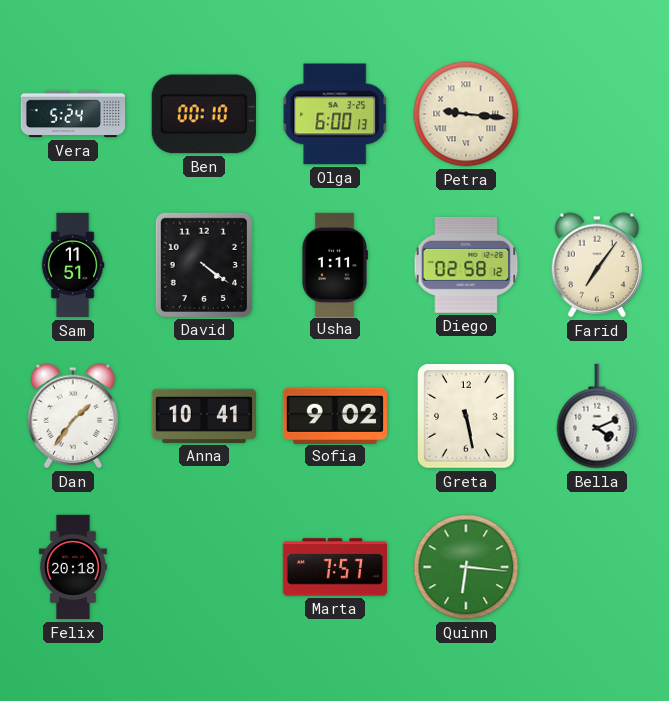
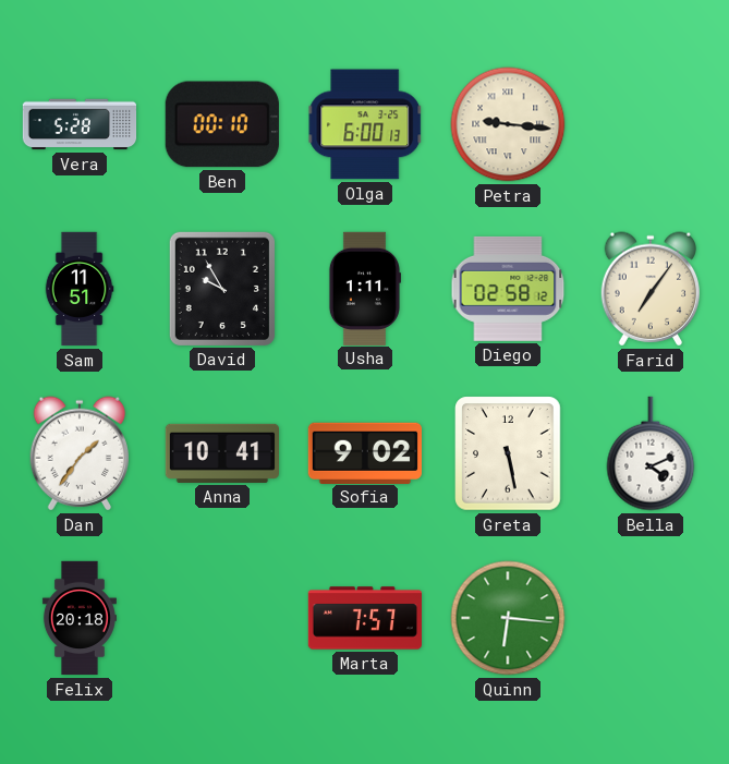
Vera: 5:24 -> 5:28 (80, 124)
David: 4:21 -> 9:55 (222, 289)
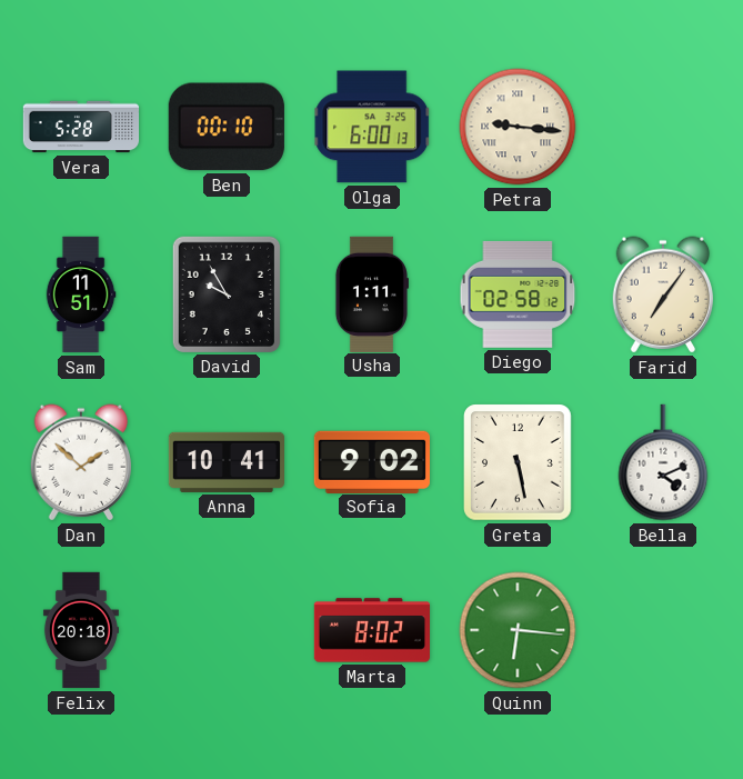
Dan: 1:36 -> 1:52 (81, 462)
Marta: 7:57 -> 8:02 (371, 630)
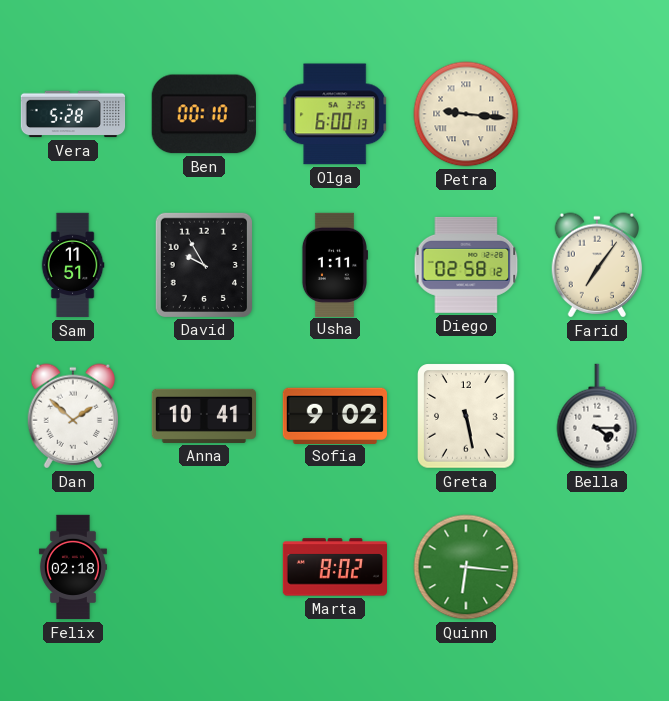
Bella: 4:11 -> 4:15 (597, 416)
Felix: 20:18 -> 02:18 (73, 567)
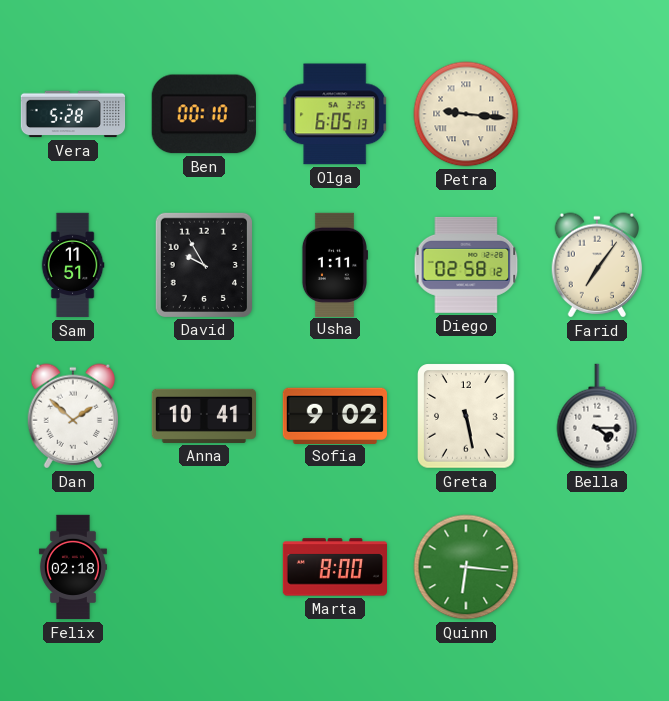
Olga: 6:00 -> 6:05 (335, 114)
Marta: 8:02 -> 8:00 (334, 567)
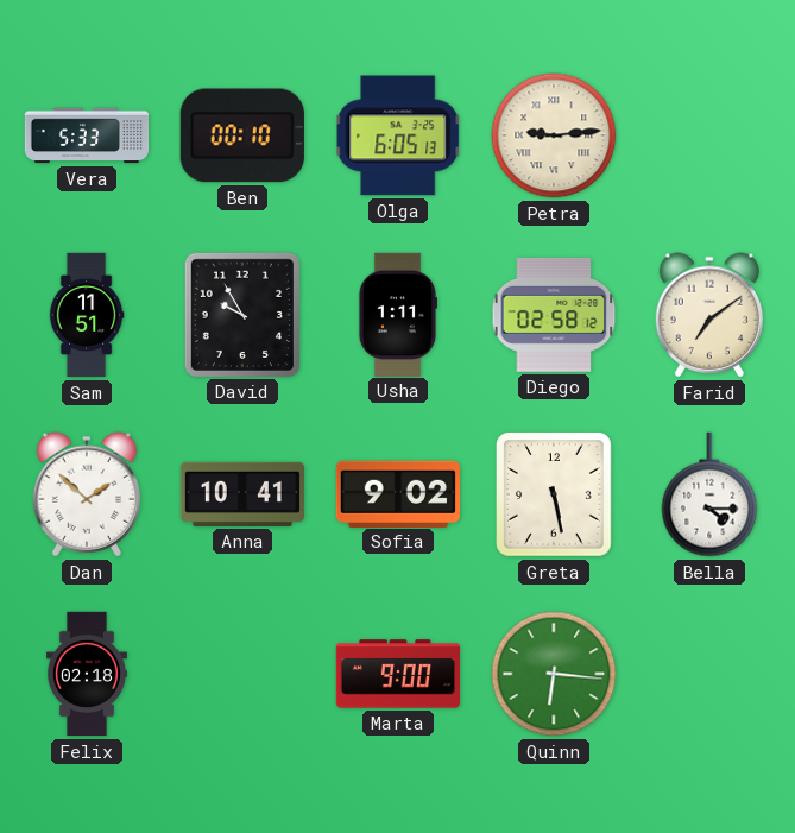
Vera: 5:28 -> 5:33 (87, 135)
Petra: 9:16 -> 9:14 (554, 135)
Farid: 7:06 -> 7:09 (709, 315)
Marta: 8:00 -> 9:00 (397, 674)
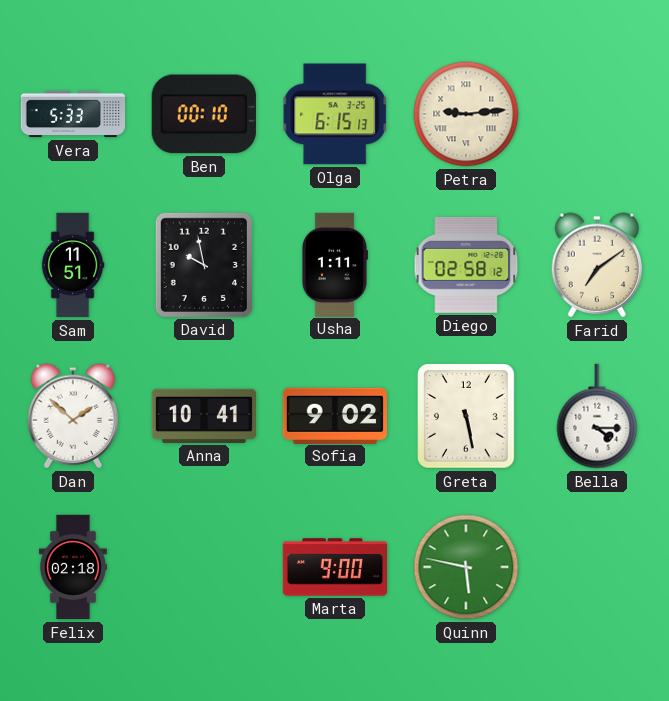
Olga: 6:05 -> 6:15 (335, 114)
David: 9:55 -> 9:58 (204, 265)
Quinn: 6:16 -> 5:47 (466, 567)
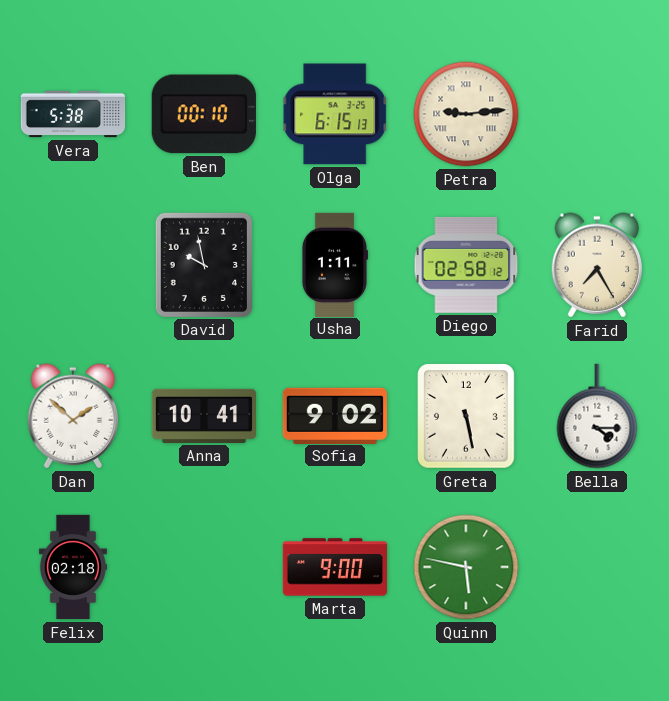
Vera: 5:33 -> 5:38 (73, 114)
Sam: 11:51 -> none (73, 265)
Farid: 7:09 -> 7:25 (597, 265)
